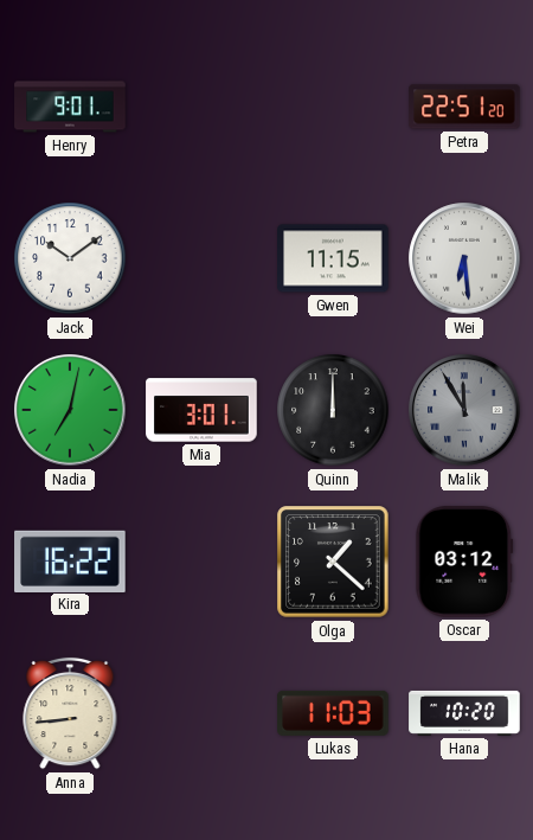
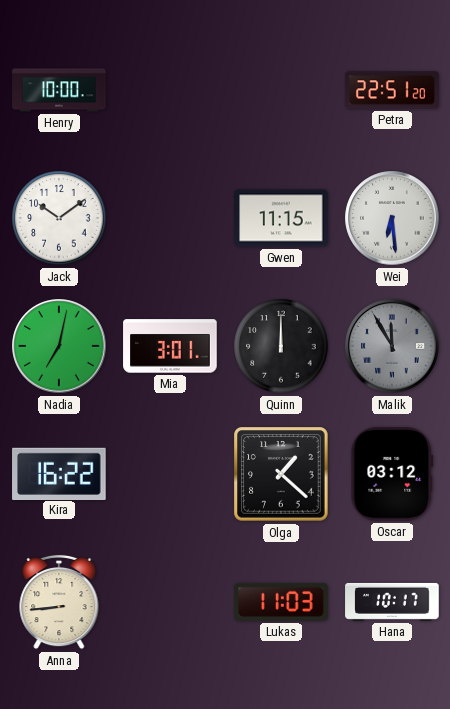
Henry: 9:01 -> 10:00 (59, 90)
Hana: 10:20 -> 10:17 (392, 602)
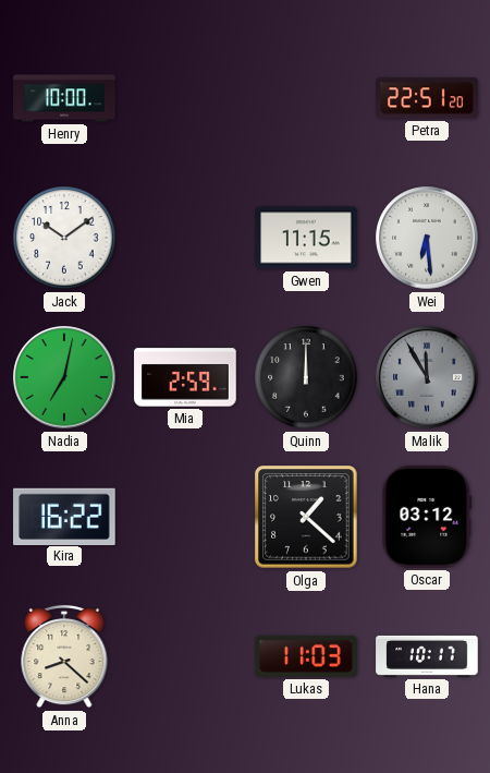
Mia: 3:01 -> 2:59 (185, 377)
Anna: 8:44 -> 8:22 (64, 656)
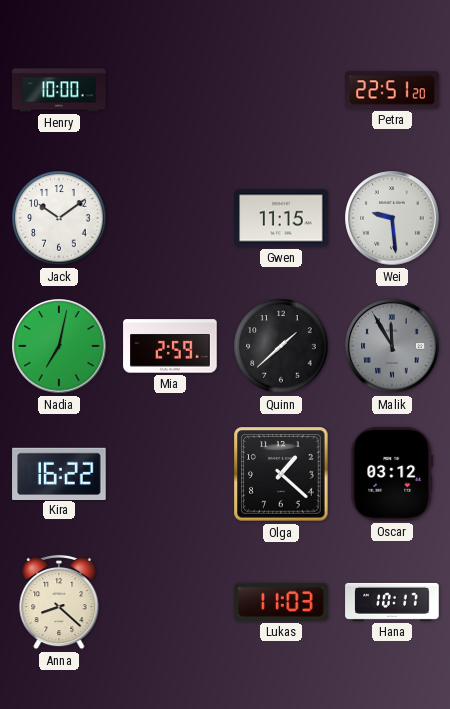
Wei: 6:29 -> 9:29 (392, 218)
Quinn: 12:00 -> 1:38 (281, 346)
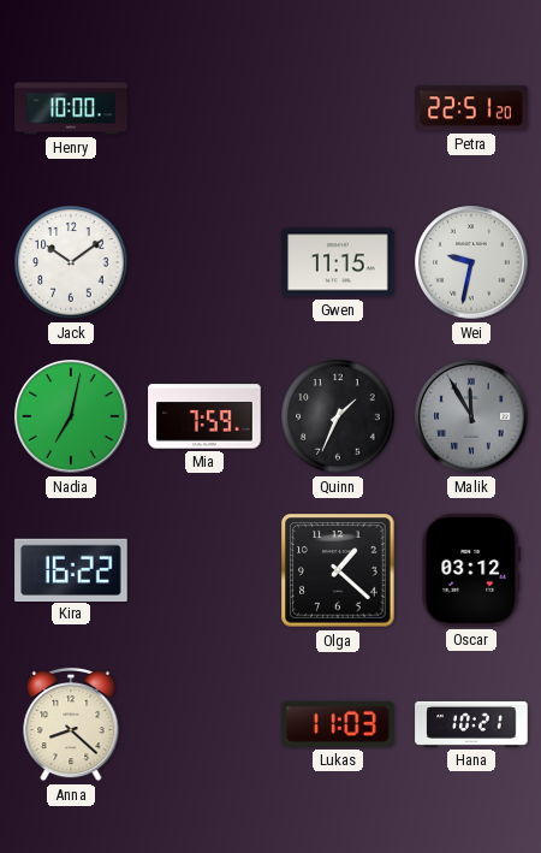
Wei: 9:29 -> 9:32 (471, 262)
Mia: 2:59 -> 7:59 (204, 416)
Quinn: 1:38 -> 1:34 (338, 416)
Hana: 10:17 -> 10:21 (471, 724)
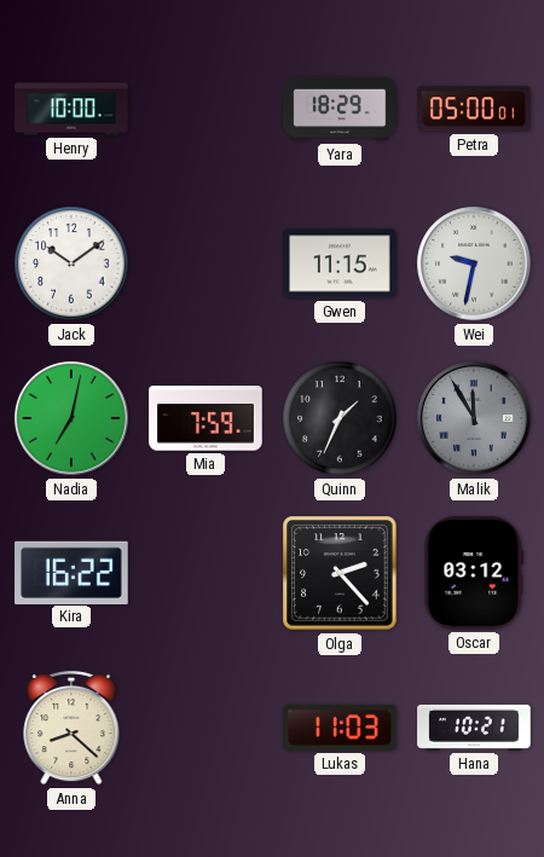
Yara: none -> 18:29 (340, 109)
Petra: 22:51 -> 05:00 (474, 109)
Olga: 1:22 -> 2:23 (340, 573)
